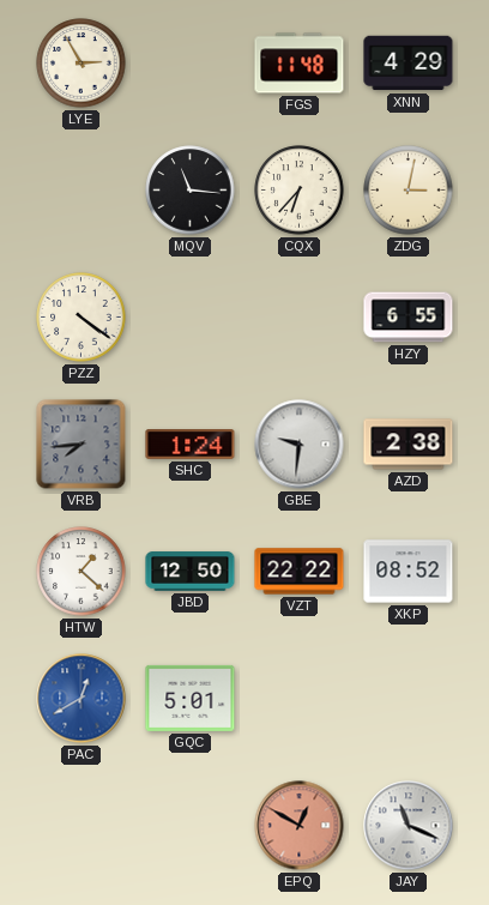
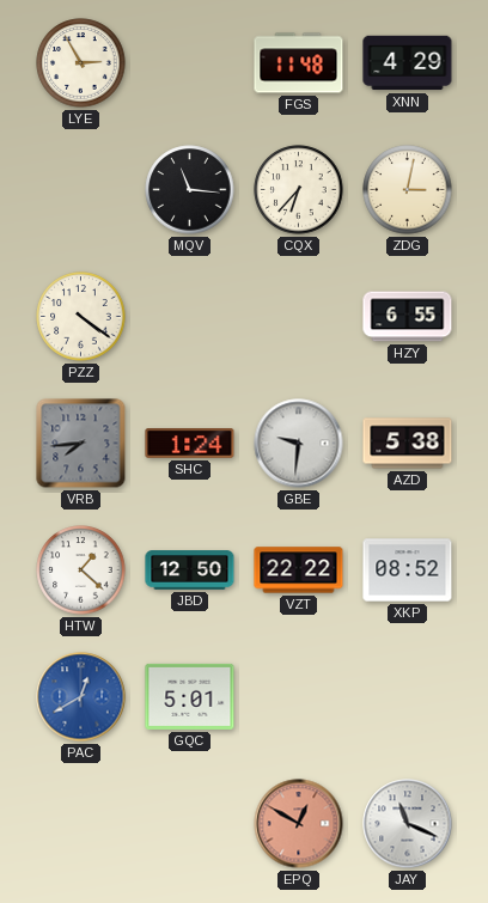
AZD: 2:38 -> 5:38 (408, 444)
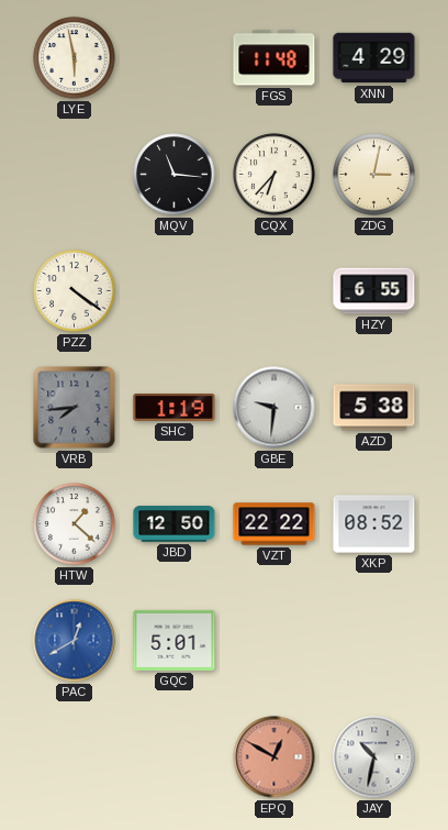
LYE: 2:55 -> 5:58 (75, 58)
SHC: 1:24 -> 1:19 (175, 408)
JAY: 11:19 -> 10:32 (374, 757)
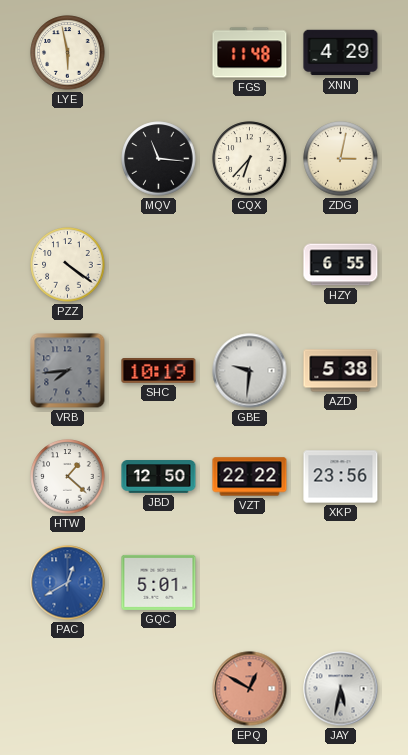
SHC: 1:19 -> 10:19 (159, 371)
XKP: 08:52 -> 23:56 (341, 477)
JAY: 10:32 -> 5:32 (341, 689)
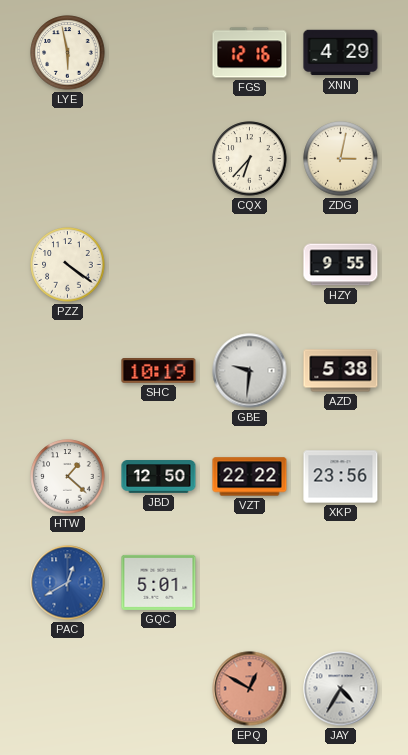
FGS: 11:48 -> 12:16 (250, 53)
MQV: 11:16 -> none (159, 159)
HZY: 6:55 -> 9:55 (341, 265)
VRB: 7:44 -> none (68, 371)
JAY: 5:32 -> 4:35 (341, 689)
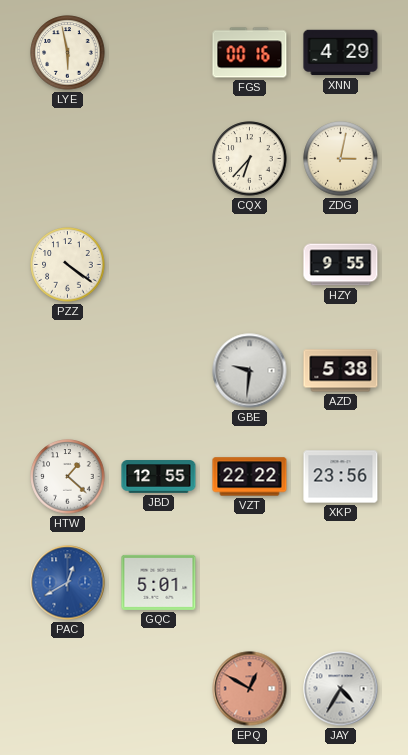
FGS: 12:16 -> 00:16 (250, 53)
SHC: 10:19 -> none (159, 371)
JBD: 12:50 -> 12:55 (159, 477)
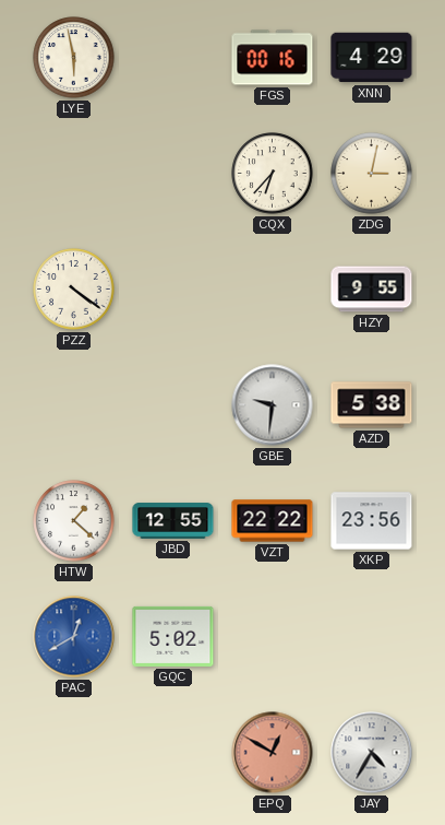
GQC: 5:01 -> 5:02 (173, 636)
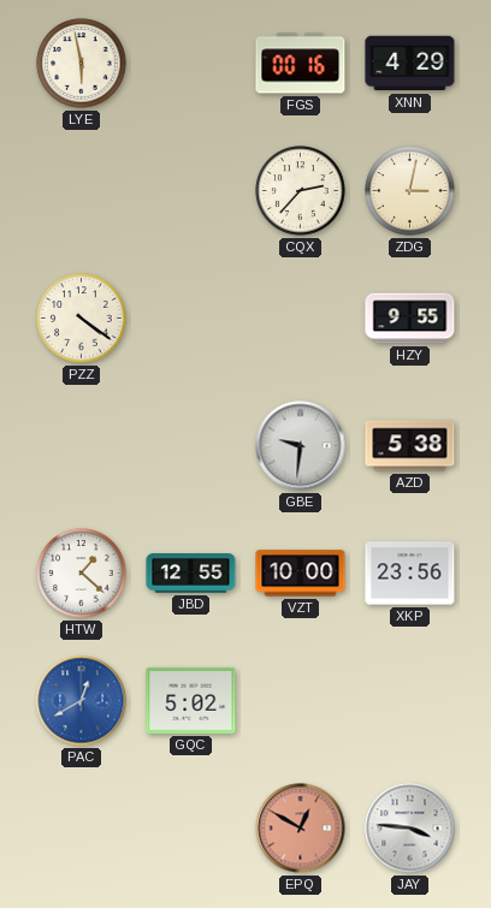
CQX: 6:37 -> 2:37 (301, 191)
VZT: 22:22 -> 10:00 (301, 574)
JAY: 4:35 -> 3:46 (410, 829)
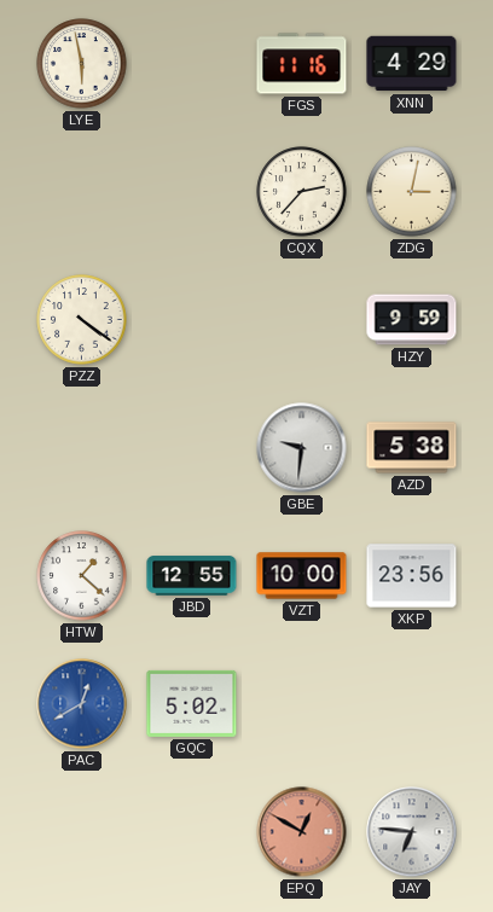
FGS: 00:16 -> 11:16 (302, 64)
HZY: 9:55 -> 9:59 (412, 320)
JAY: 3:46 -> 6:46 (412, 832)
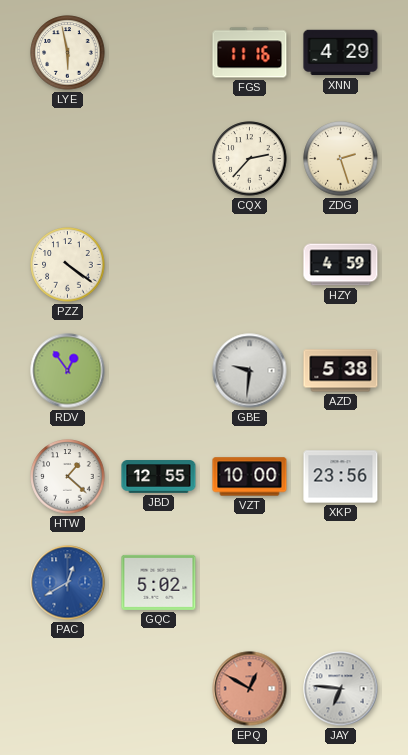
ZDG: 3:02 -> 2:27 (341, 159)
HZY: 9:59 -> 4:59 (341, 265)
RDV: none -> 12:54 (68, 371)
